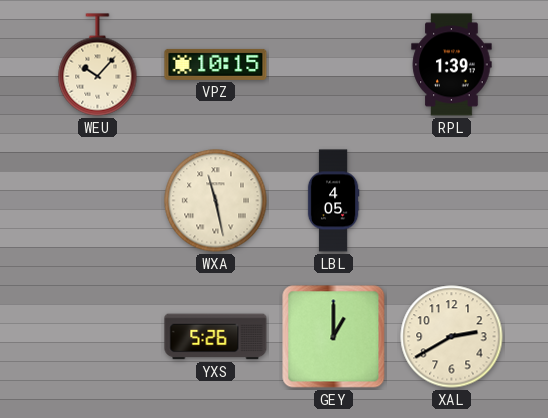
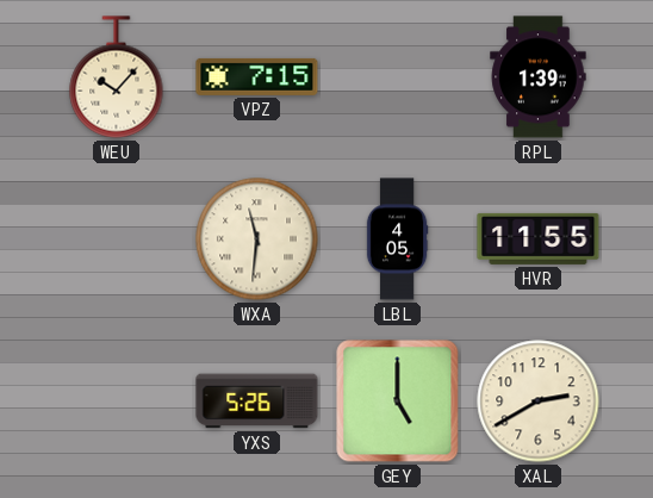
VPZ: 10:15 -> 7:15 (257, 76)
WXA: 11:28 -> 11:31 (257, 239)
HVR: none -> 11:55 (539, 238)
GEY: 1:00 -> 5:00 (398, 401)
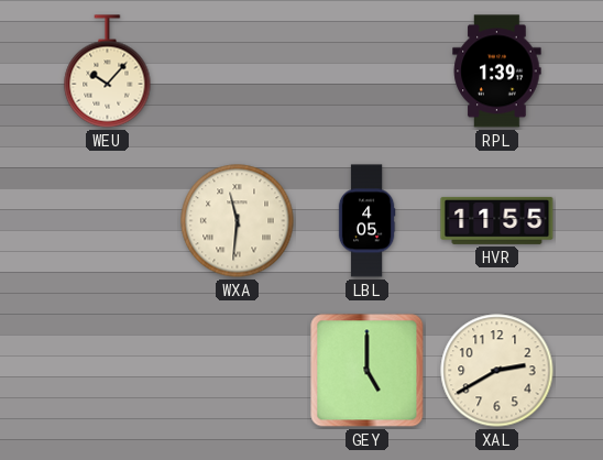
VPZ: 7:15 -> none (257, 76)
YXS: 5:26 -> none (257, 401)
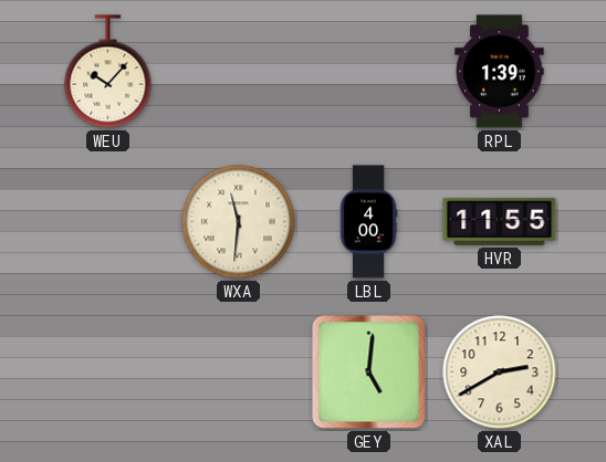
LBL: 4:05 -> 4:00 (368, 222)
GEY: 5:00 -> 5:01 (369, 372)
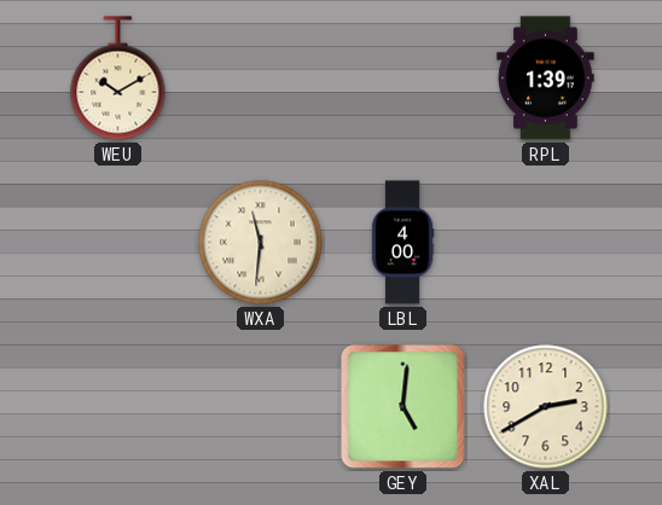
WEU: 10:07 -> 10:10 (118, 79)
HVR: 11:55 -> none (500, 221)
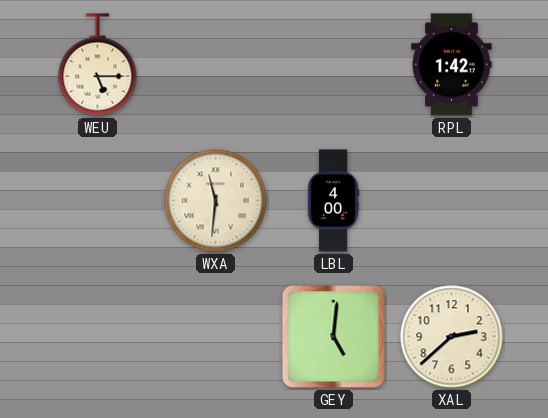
WEU: 10:10 -> 5:15 (98, 65)
RPL: 1:39 -> 1:42 (452, 65)
XAL: 2:40 -> 2:38 (452, 337)
